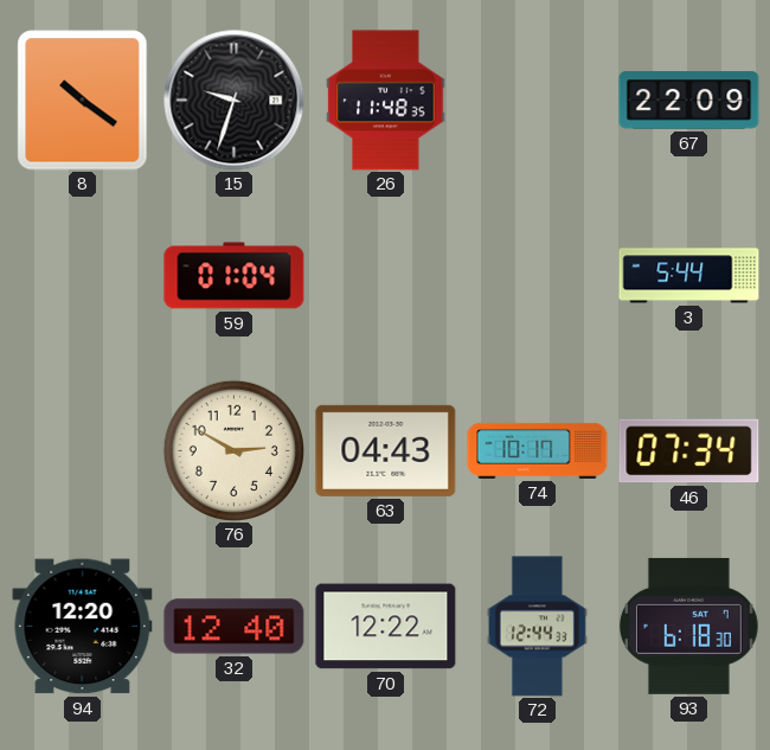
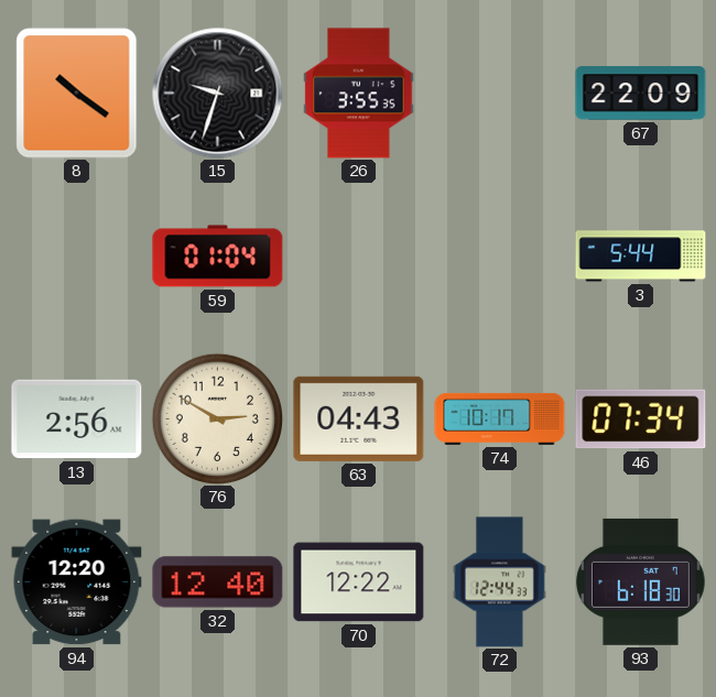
26: 11:48 -> 3:55 (359, 94)
13: none -> 2:56 (77, 420)
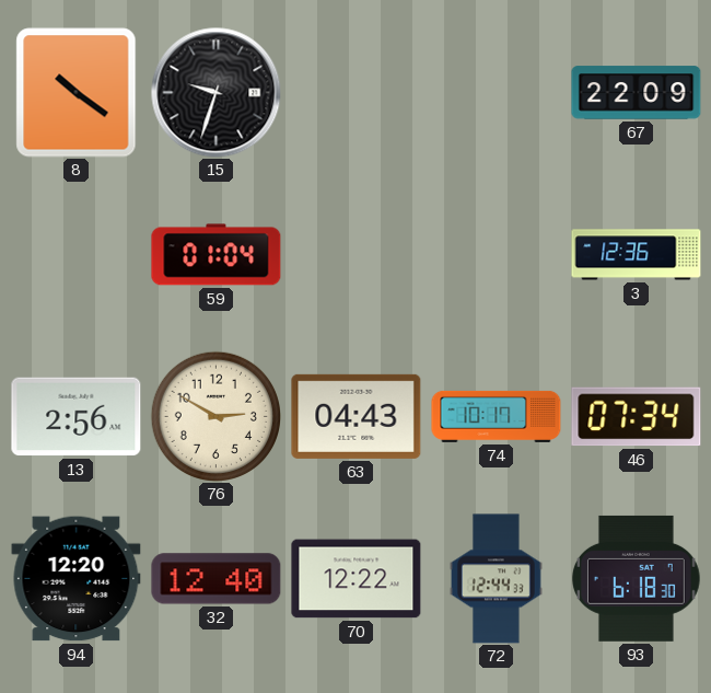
26: 3:55 -> none (359, 94)
3: 5:44 -> 12:36 (637, 255)
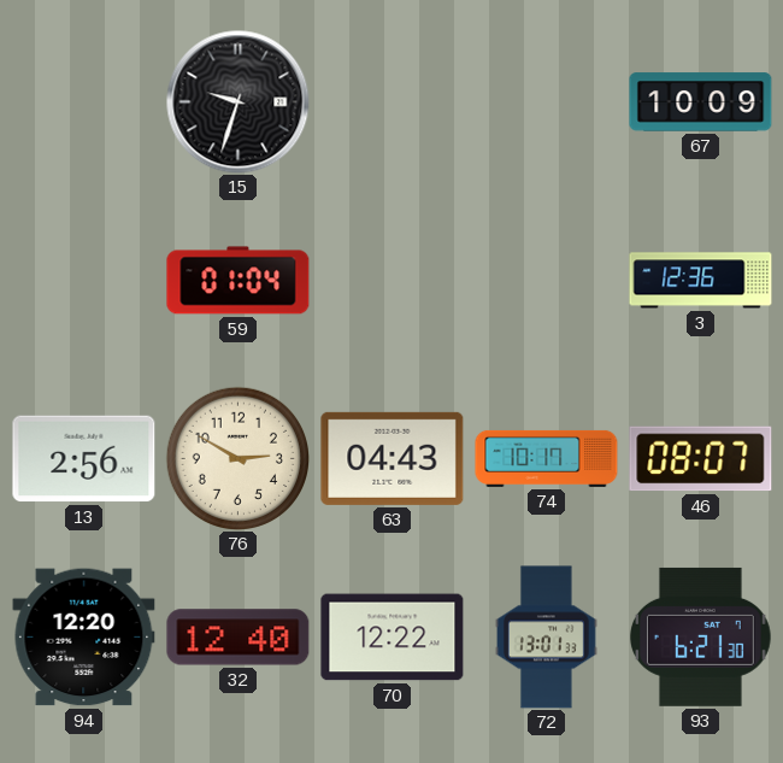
8: 10:21 -> none (77, 93)
67: 22:09 -> 10:09 (701, 102)
46: 07:34 -> 08:07 (701, 459)
72: 12:44 -> 13:01 (546, 638)
93: 6:18 -> 6:21 (701, 636)
